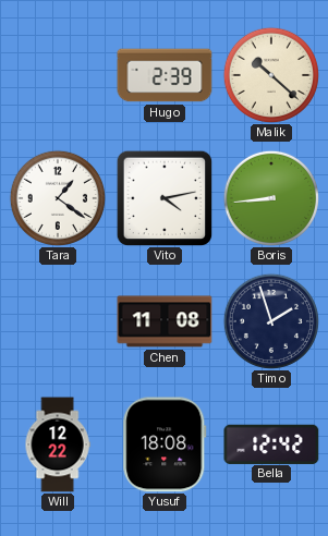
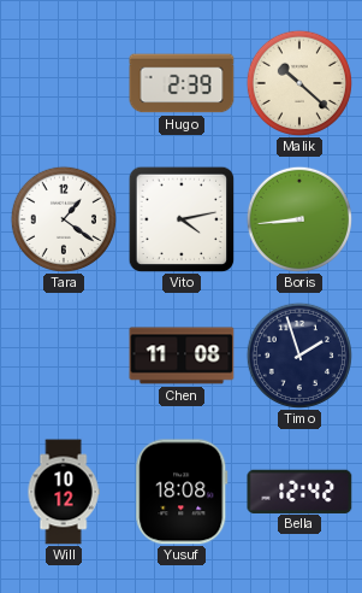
Will: 12:22 -> 10:12 (64, 492)
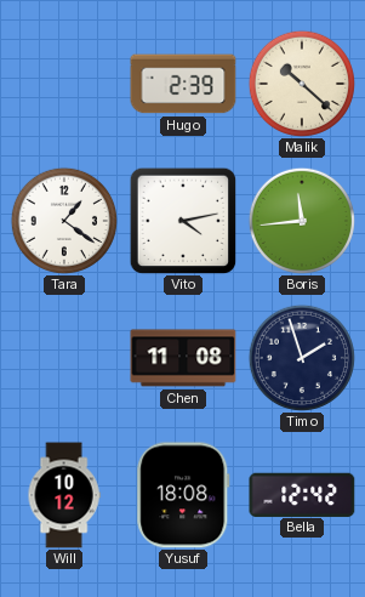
Boris: 8:44 -> 11:44 (302, 221)
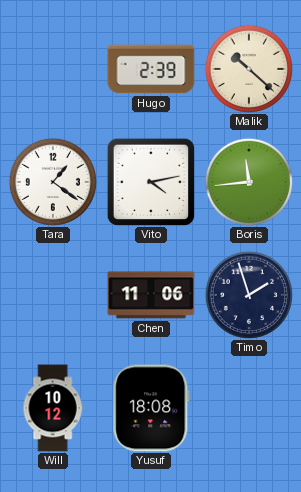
Chen: 11:08 -> 11:06 (151, 295)
Bella: 12:42 -> none (302, 494)
